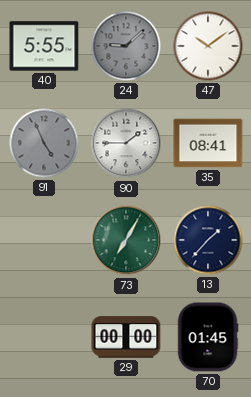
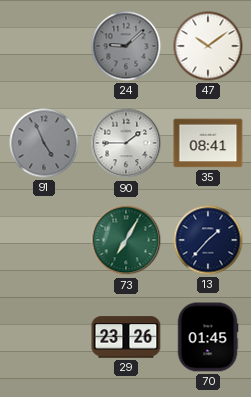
40: 5:55 -> none (44, 46)
29: 00:00 -> 23:26 (126, 337)
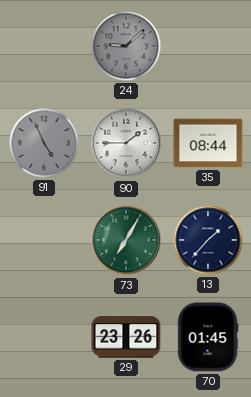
47: 10:09 -> none (208, 46)
35: 08:41 -> 08:44 (208, 143)
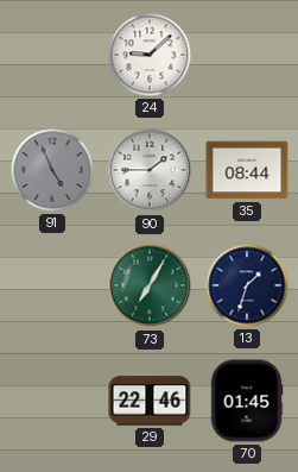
24 dial: grey -> white (150, 55)
13: 1:37 -> 1:33 (247, 285)
29: 23:26 -> 22:46 (150, 401)
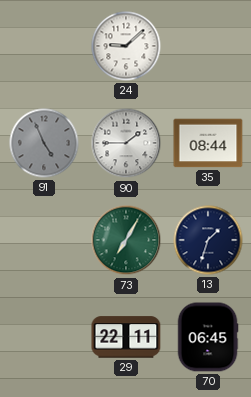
29: 22:46 -> 22:11 (126, 337)
70: 01:45 -> 06:45 (208, 337)
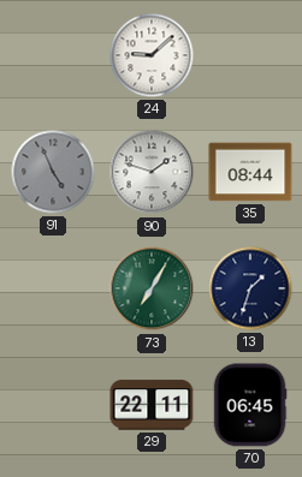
90: 1:45 -> 1:48 (152, 172)
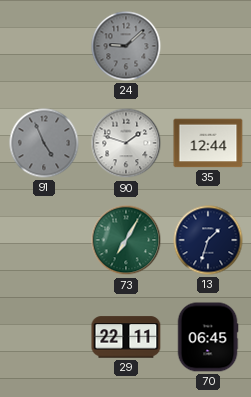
24 dial: white -> grey (126, 46)
35: 08:44 -> 12:44 (208, 143)
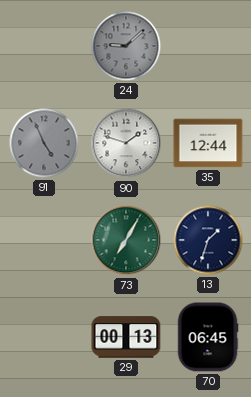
29: 22:11 -> 00:13 (126, 337)
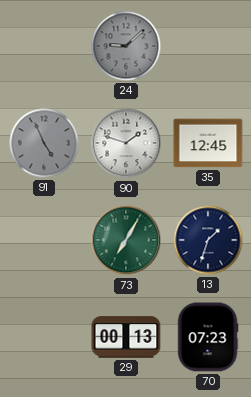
35: 12:44 -> 12:45 (208, 143)
70: 06:45 -> 07:23 (208, 337)
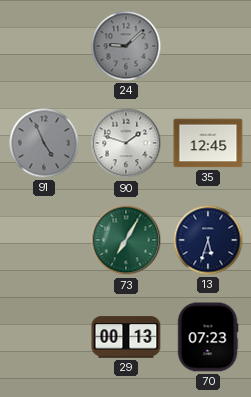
13: 1:33 -> 5:33 (208, 240)
